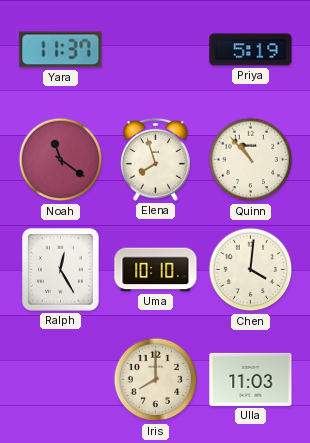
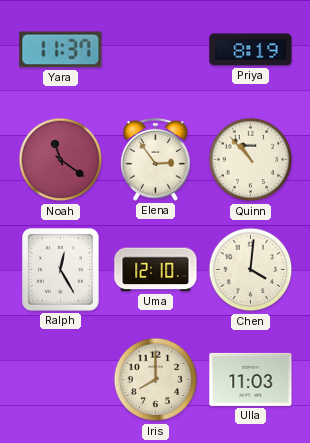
Priya: 5:19 -> 8:19 (251, 50)
Elena: 7:57 -> 2:54 (155, 159)
Uma: 10:10 -> 12:10 (156, 270)
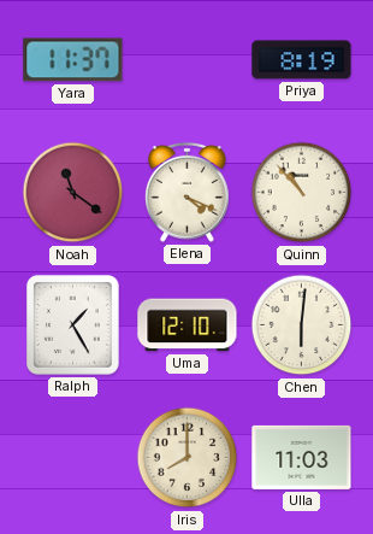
Elena: 2:54 -> 4:19 (186, 192)
Ralph: 12:25 -> 1:25 (73, 325)
Chen: 4:01 -> 6:01 (302, 325)
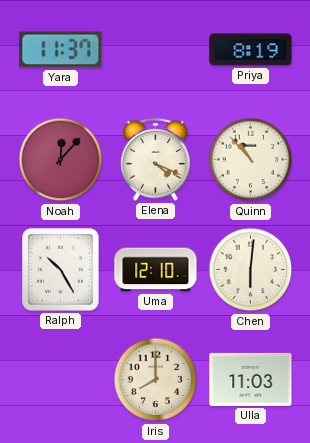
Noah: 11:21 -> 12:07 (61, 160)
Ralph: 1:25 -> 10:25 (61, 270)
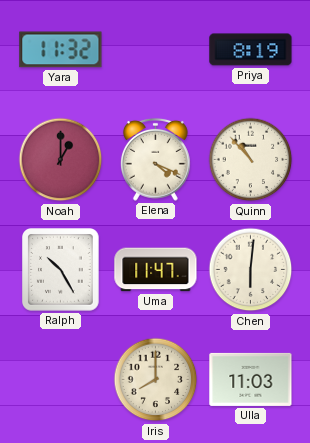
Yara: 11:37 -> 11:32 (61, 50)
Noah: 12:07 -> 1:00 (61, 160)
Uma: 12:10 -> 11:47 (156, 270)
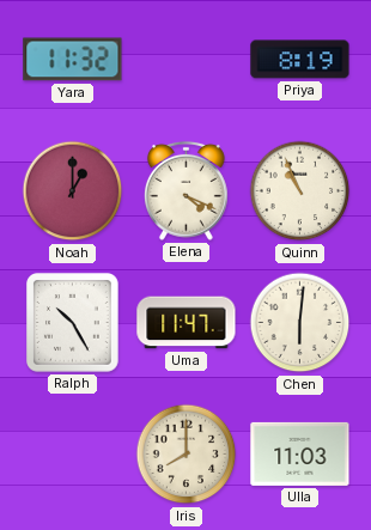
Quinn: 10:53 -> 10:56 (300, 191)
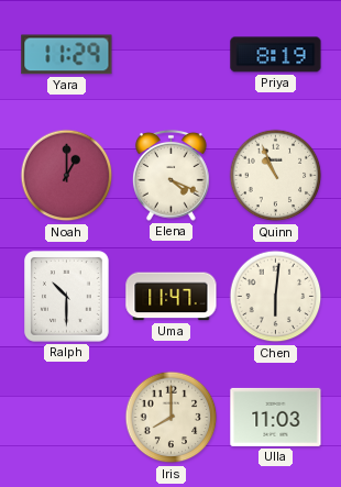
Yara: 11:32 -> 11:29 (67, 55)
Ralph: 10:25 -> 10:30 (67, 297)
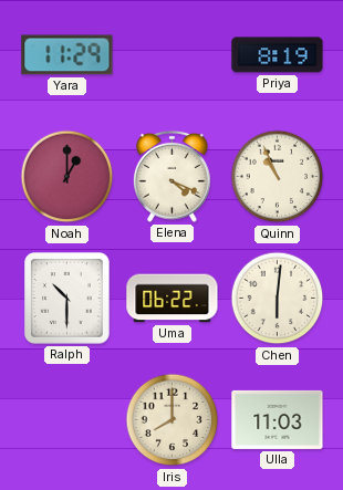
Uma: 11:47 -> 06:22 (173, 299)
